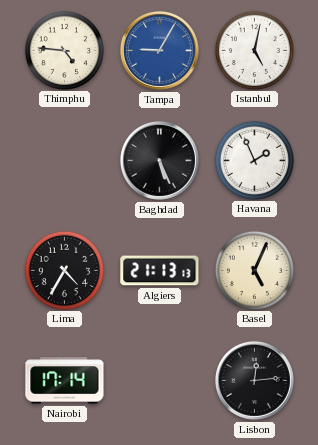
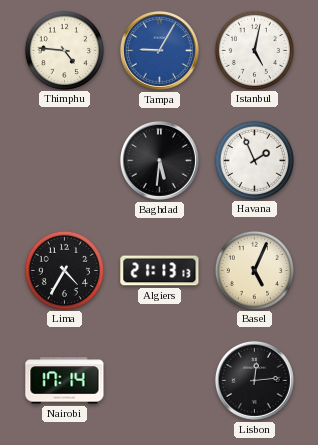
Baghdad: 5:26 -> 5:31 (159, 160)
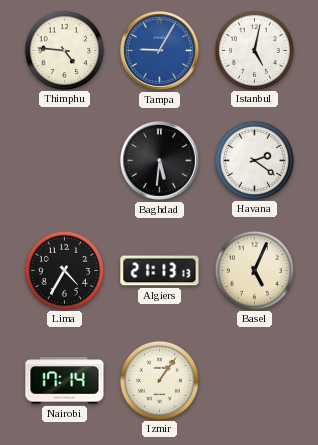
Havana: 1:56 -> 2:21 (254, 160)
Izmir: none -> 1:06 (159, 380)
Lisbon: 12:14 -> none (254, 380)
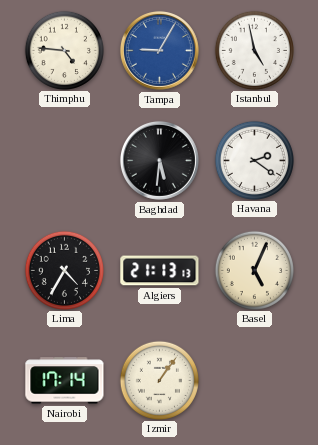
Istanbul: 5:02 -> 4:58 (254, 50)
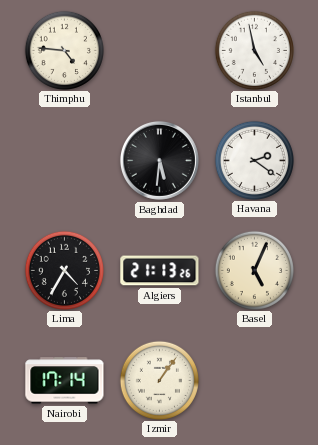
Tampa: 9:05 -> none (159, 50)
Algiers: 21:13:13 -> 21:13:26 (160, 271)
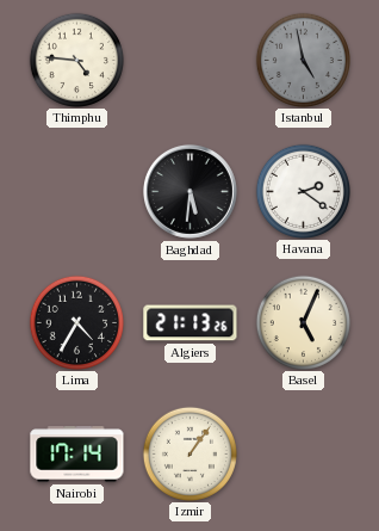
Istanbul dial: white -> grey (303, 60)
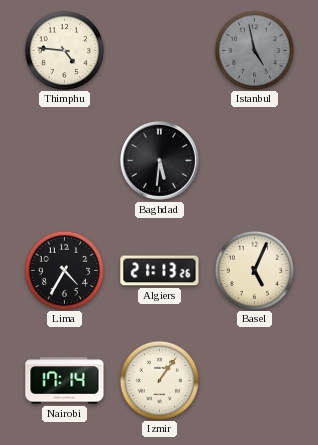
Havana: 2:21 -> none (303, 191)
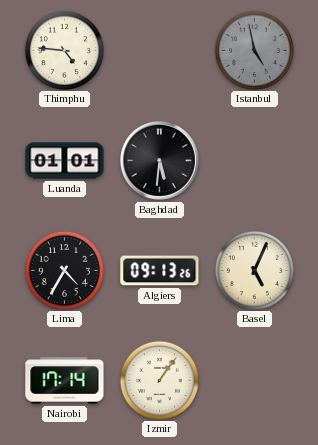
Luanda: none -> 01:01 (65, 161)
Algiers: 21:13 -> 09:13 (160, 271)
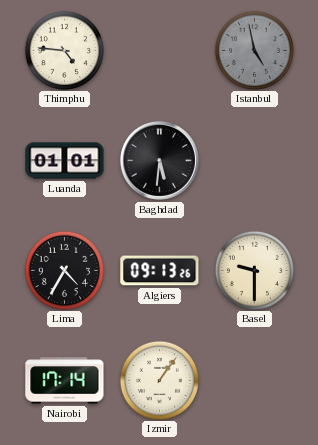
Basel: 5:04 -> 9:30 (254, 270)
